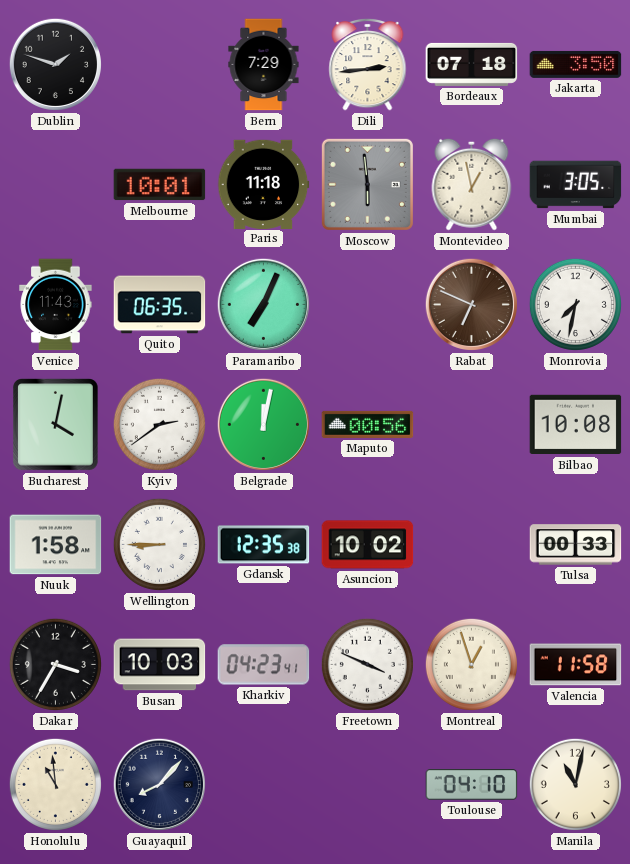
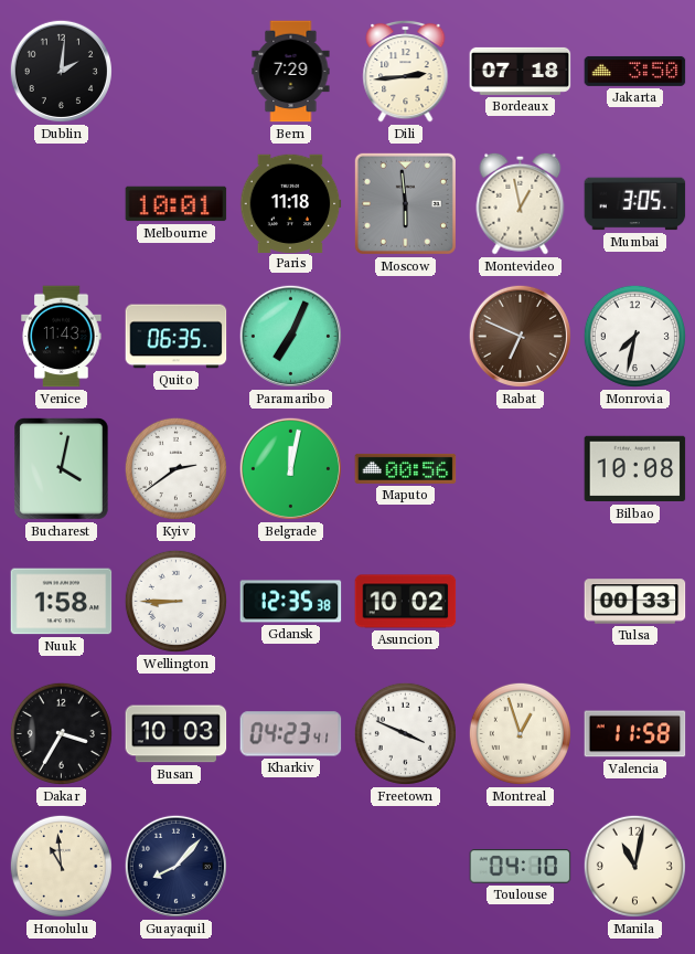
Dublin: 1:48 -> 2:01 (61, 71)
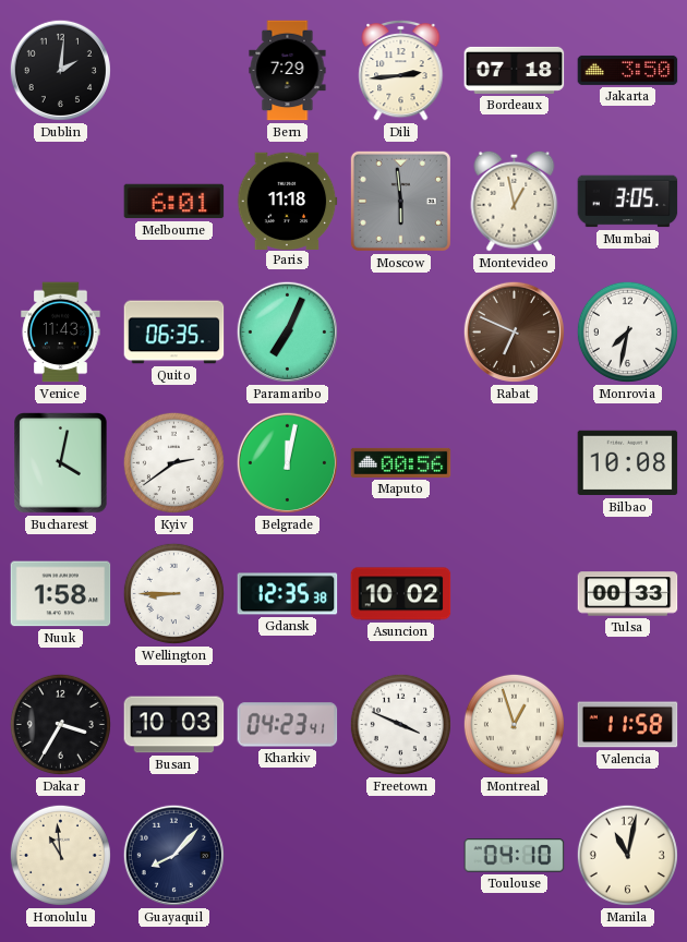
Melbourne: 10:01 -> 6:01 (174, 202)
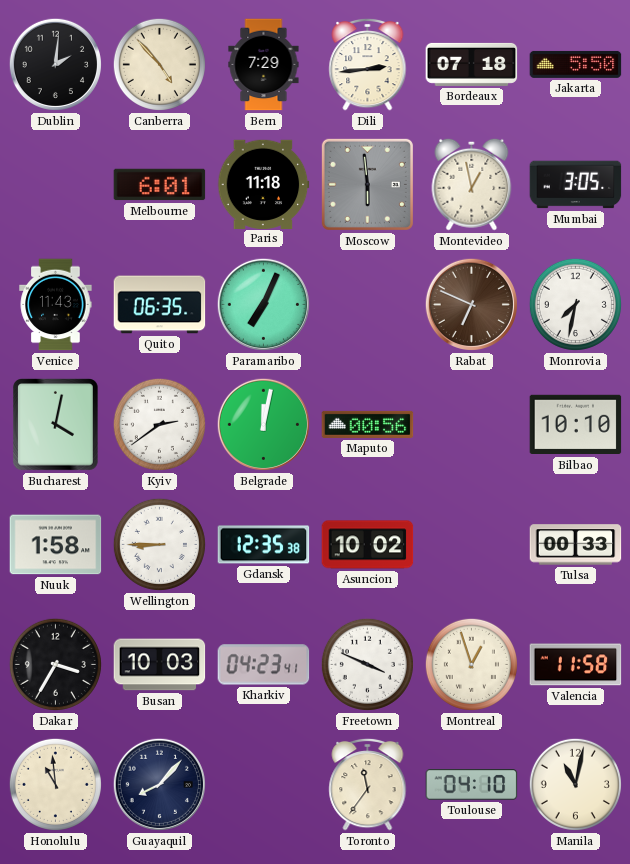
Canberra: none -> 4:53 (159, 64)
Jakarta: 3:50 -> 5:50 (576, 64)
Bilbao: 10:08 -> 10:10 (576, 425)
Toronto: none -> 11:36 (368, 784)
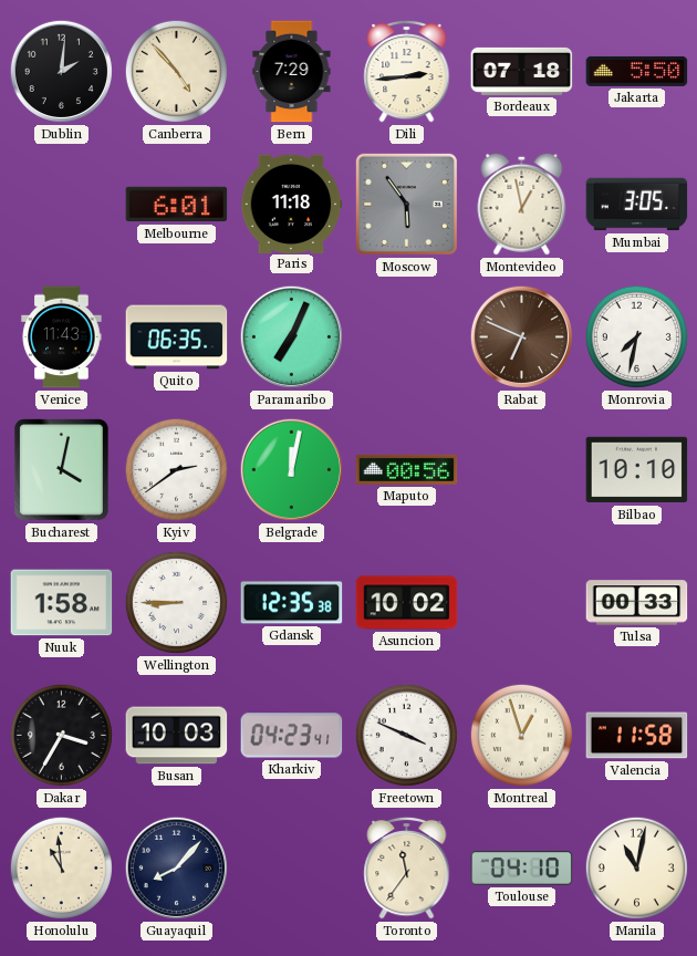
Moscow: 5:59 -> 5:54 (406, 204)
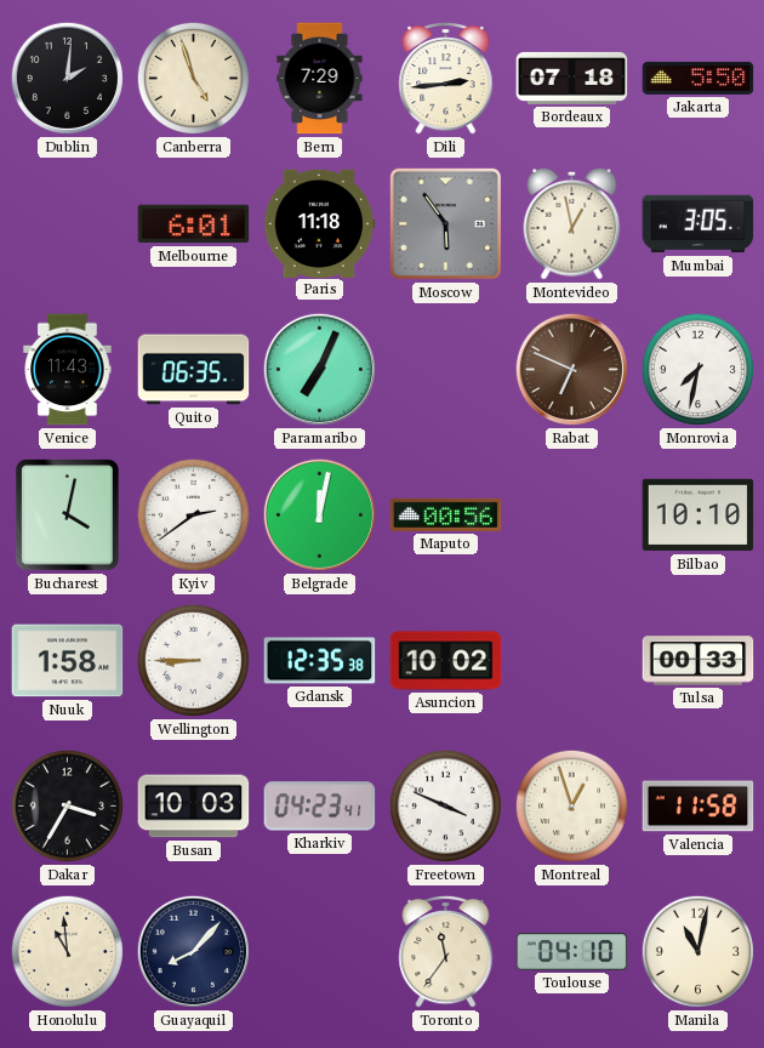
Canberra: 4:53 -> 4:57 (193, 78)
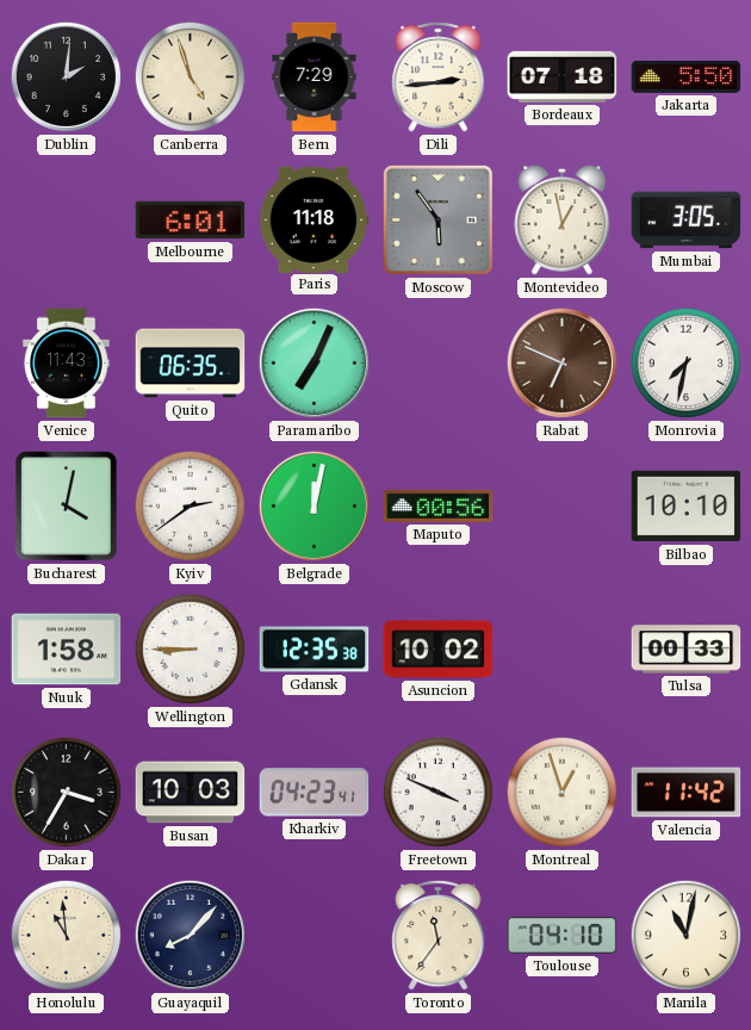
Valencia: 11:58 -> 11:42 (687, 793)
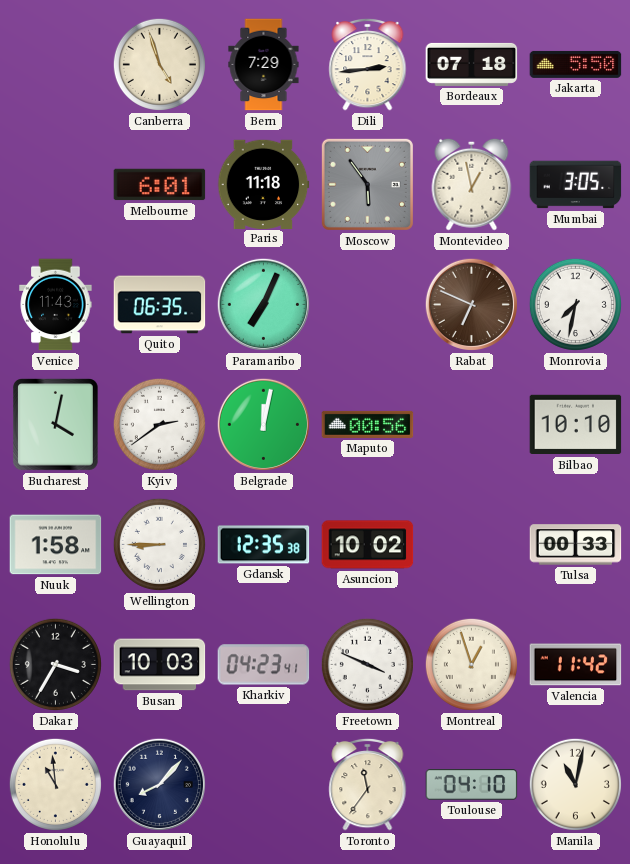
Dublin: 2:01 -> none (66, 76)
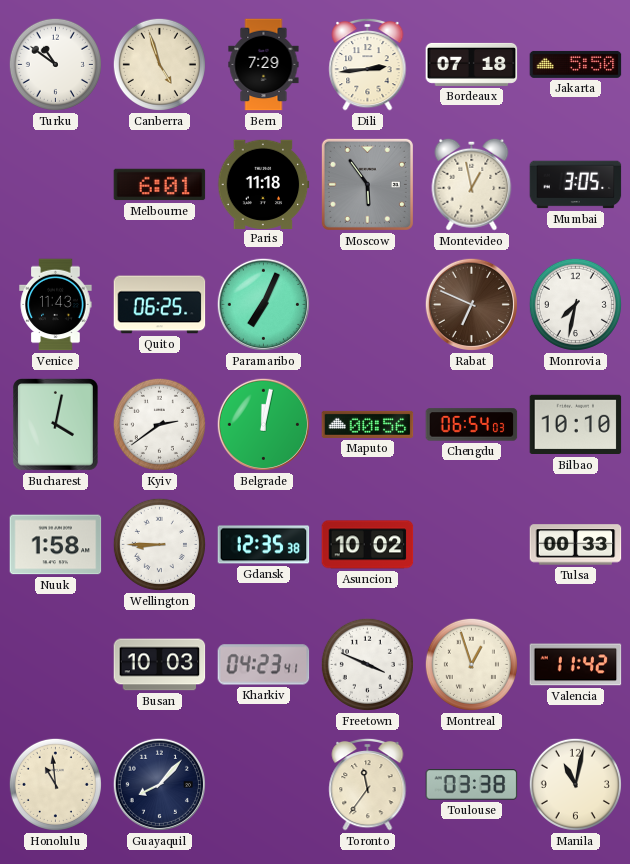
Turku: none -> 10:51 (55, 64)
Quito: 06:35 -> 06:25 (160, 305)
Chengdu: none -> 06:54 (472, 425)
Dakar: 3:35 -> none (55, 664)
Toulouse: 04:10 -> 03:38 (472, 785)
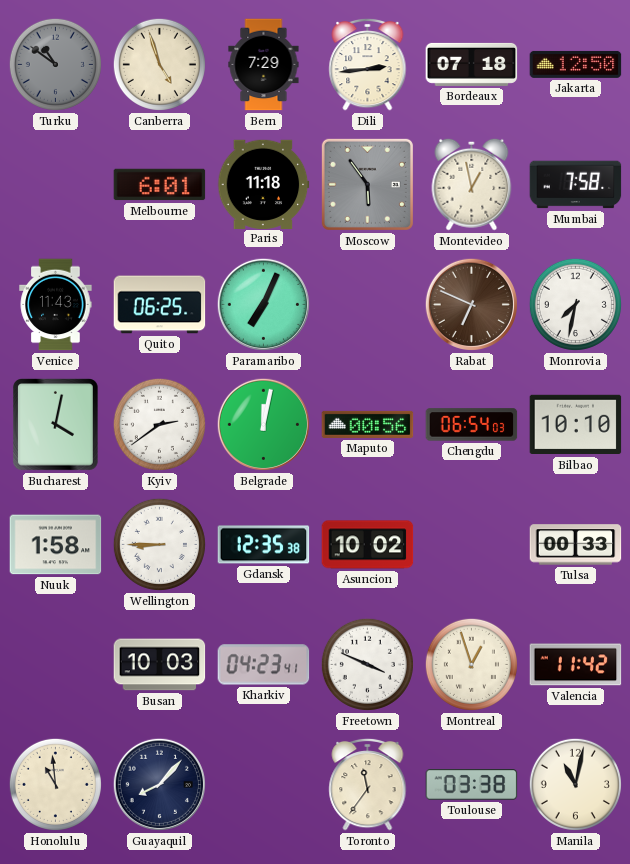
Turku dial: white -> grey (55, 64)
Jakarta: 5:50 -> 12:50 (576, 64)
Mumbai: 3:05 -> 7:58 (576, 185)
